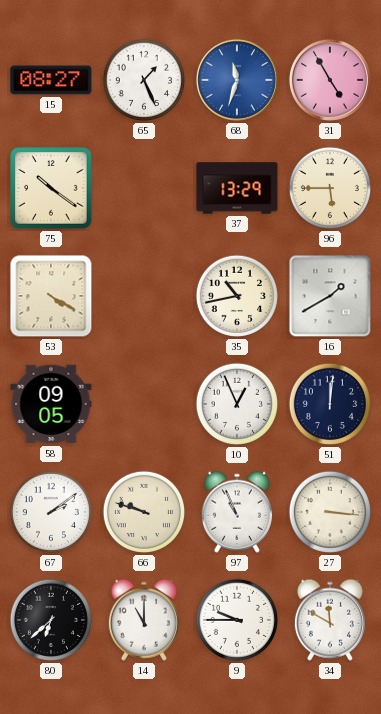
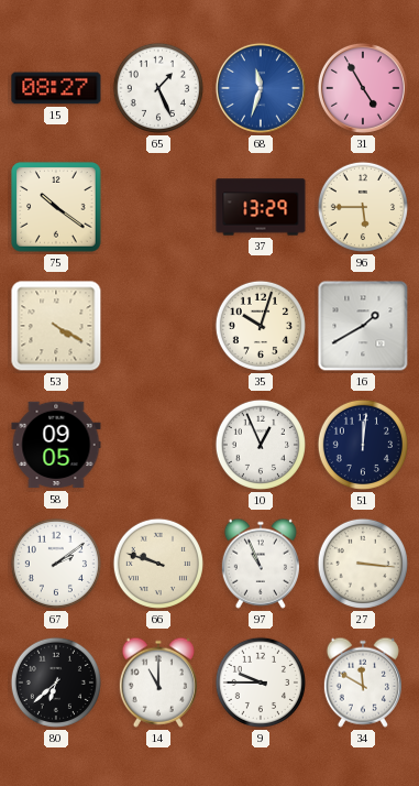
35: 10:43 -> 10:03 (261, 326)
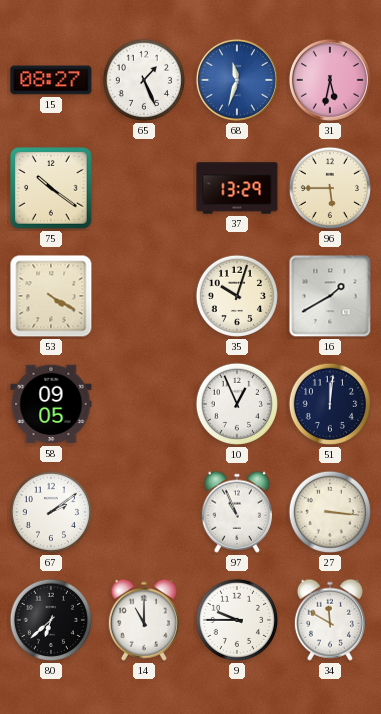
31: 4:55 -> 5:32 (330, 80)
66: 9:48 -> none (158, 564)
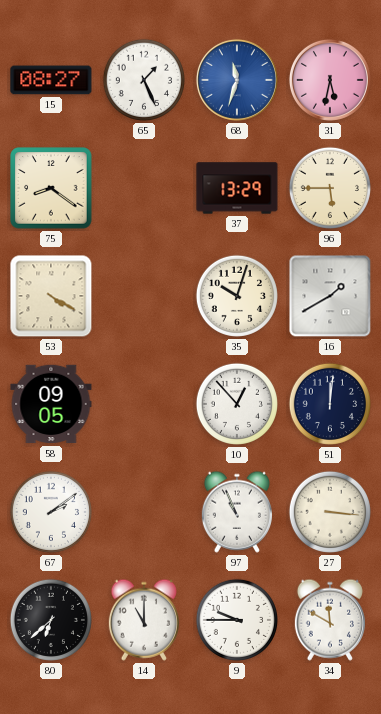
75: 10:21 -> 8:21 (51, 188)
10: 12:56 -> 12:53 (237, 404)
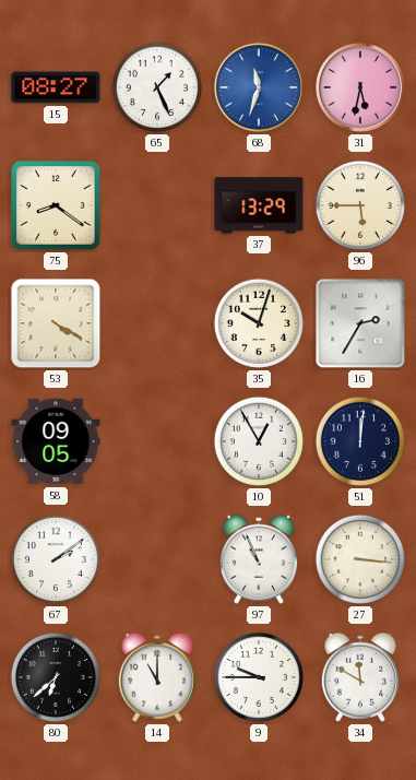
16: 1:40 -> 2:35 (360, 323)
10: 12:53 -> 12:55 (259, 441)
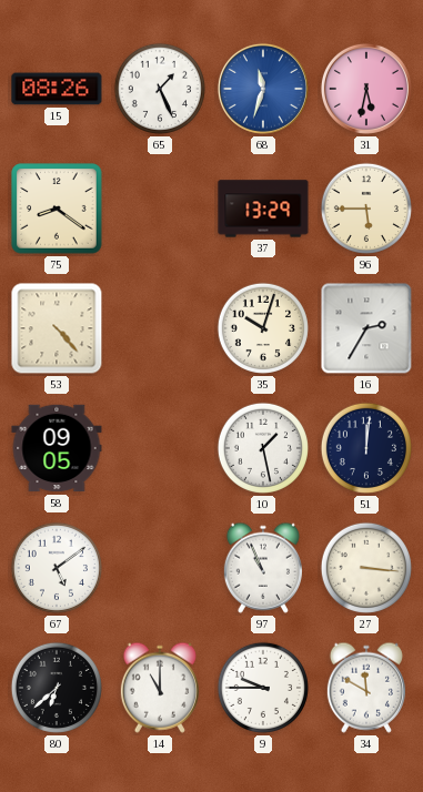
15: 08:27 -> 08:26 (57, 89)
53: 4:20 -> 4:23 (57, 328)
10: 12:55 -> 1:28 (263, 448)
67: 2:09 -> 5:09 (57, 568)
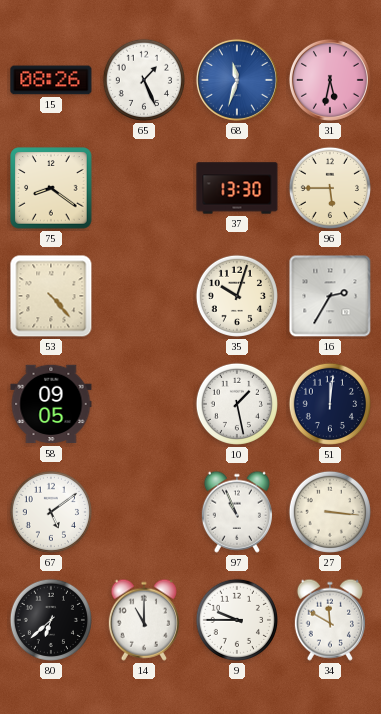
37: 13:29 -> 13:30 (237, 188)
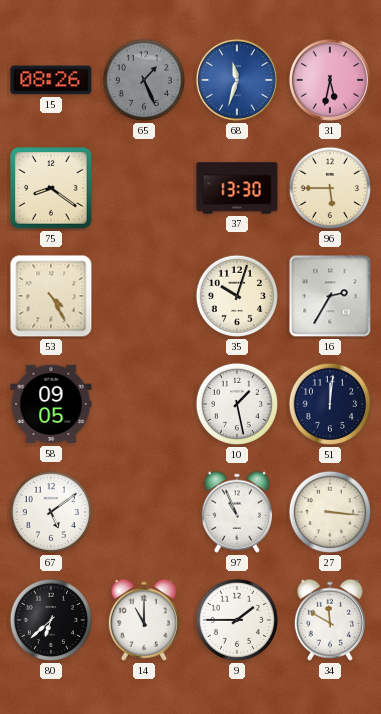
65 dial: white -> grey (144, 80)
53: 4:23 -> 4:25 (51, 296)
9: 9:45 -> 1:45 (237, 620)
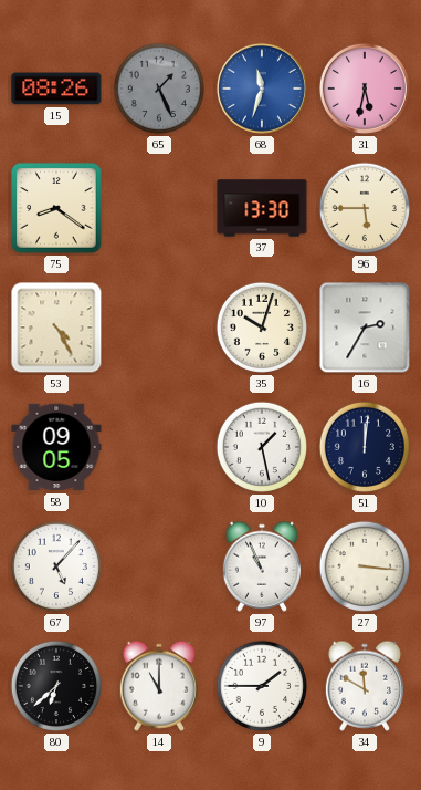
67: 5:09 -> 5:07 (56, 566)
